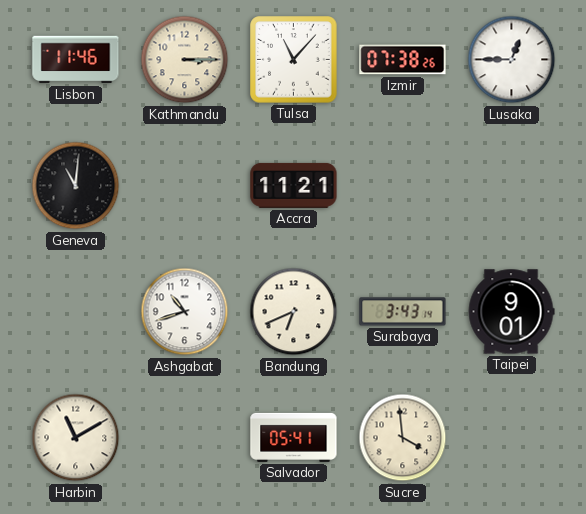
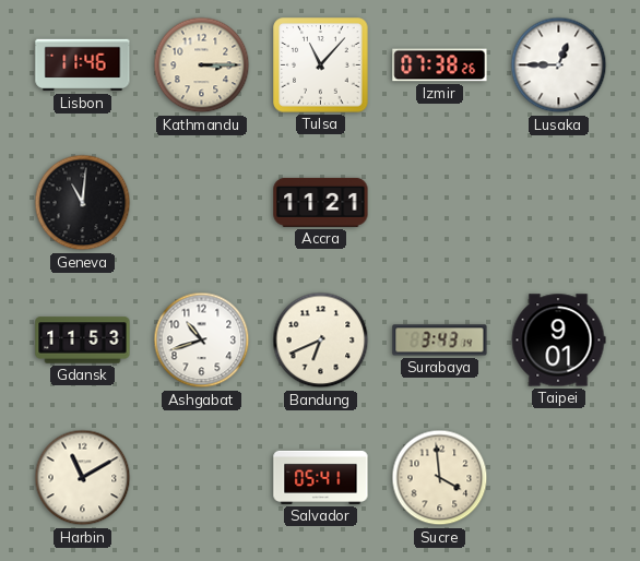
Gdansk: none -> 11:53 (83, 341)
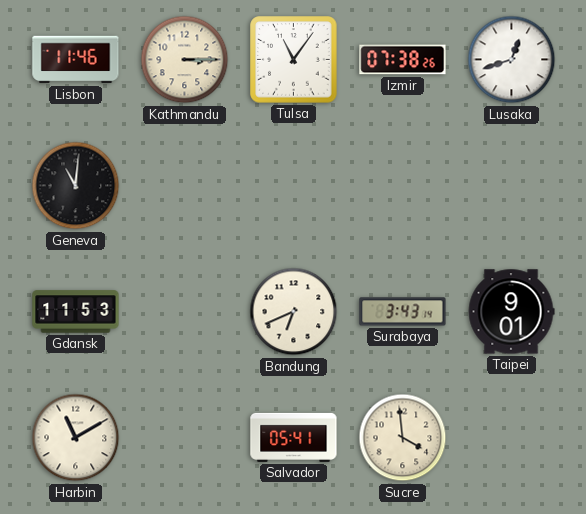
Tulsa: 11:07 -> 11:06 (294, 60)
Lusaka: 12:45 -> 12:42 (512, 60)
Accra: 11:21 -> none (321, 202)
Ashgabat: 10:42 -> none (202, 341)
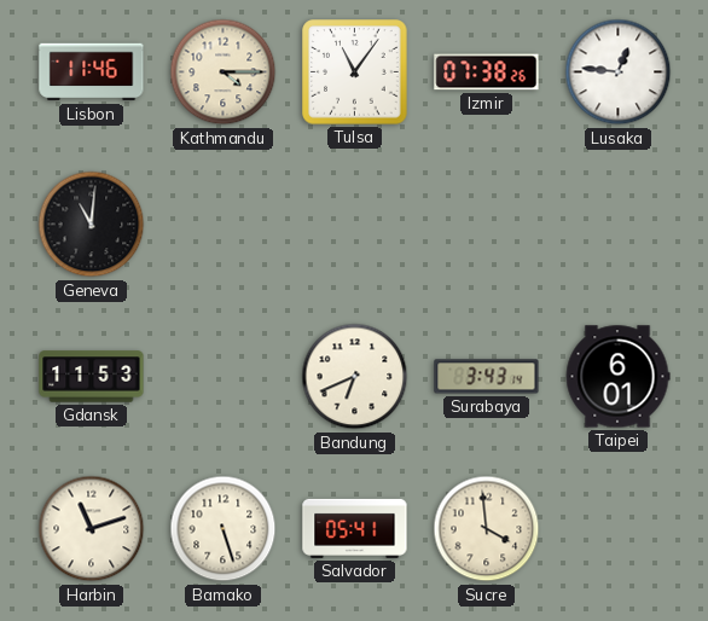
Kathmandu: 3:15 -> 4:15 (224, 72)
Lusaka: 12:42 -> 12:46 (619, 72)
Taipei: 9:01 -> 6:01 (617, 377)
Harbin: 11:10 -> 11:12 (92, 529)
Bamako: none -> 5:27 (224, 529)
